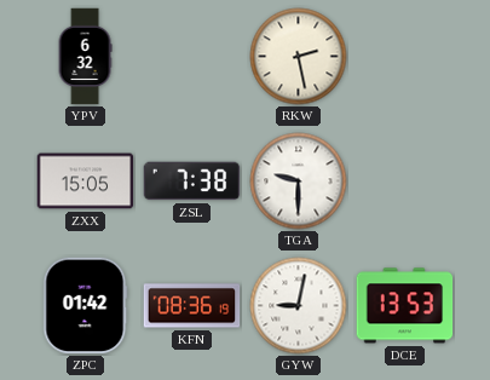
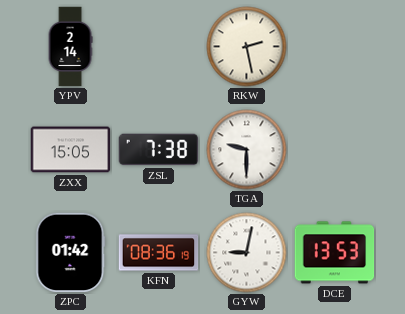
YPV: 6:32 -> 2:14 (70, 47)
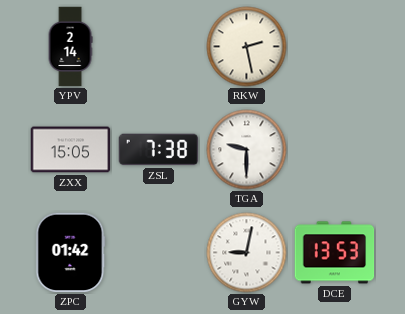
KFN: 08:36 -> none (159, 253)
